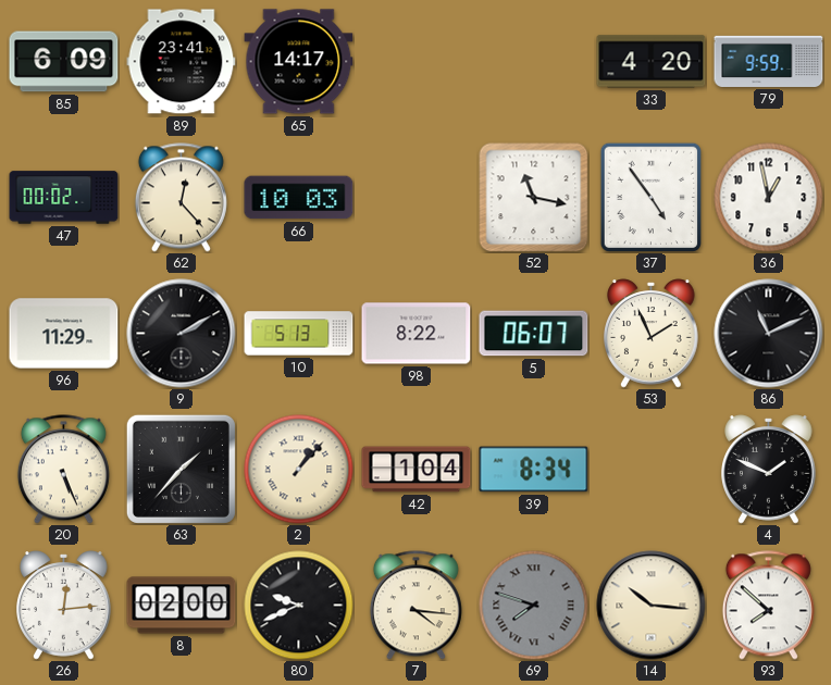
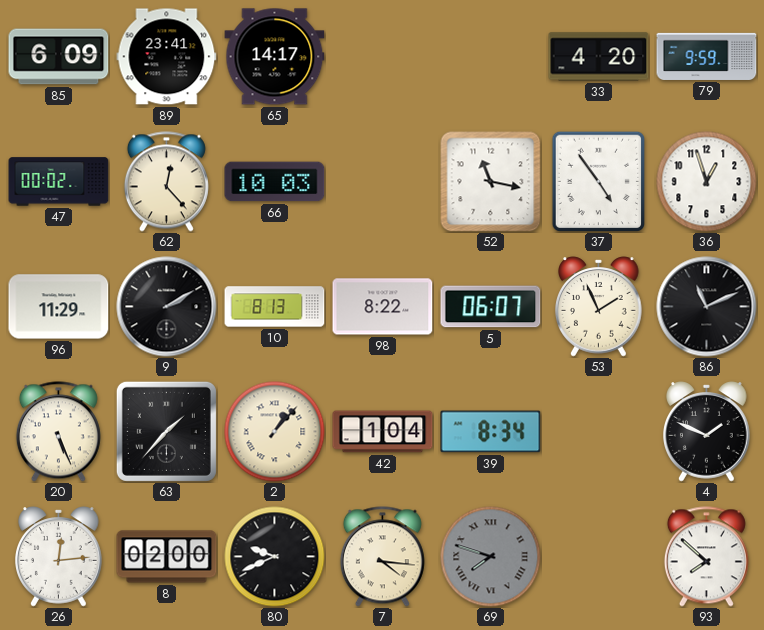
36: 12:58 -> 12:57 (707, 182)
10: 5:13 -> 8:13 (275, 307)
14: 10:16 -> none (652, 606)
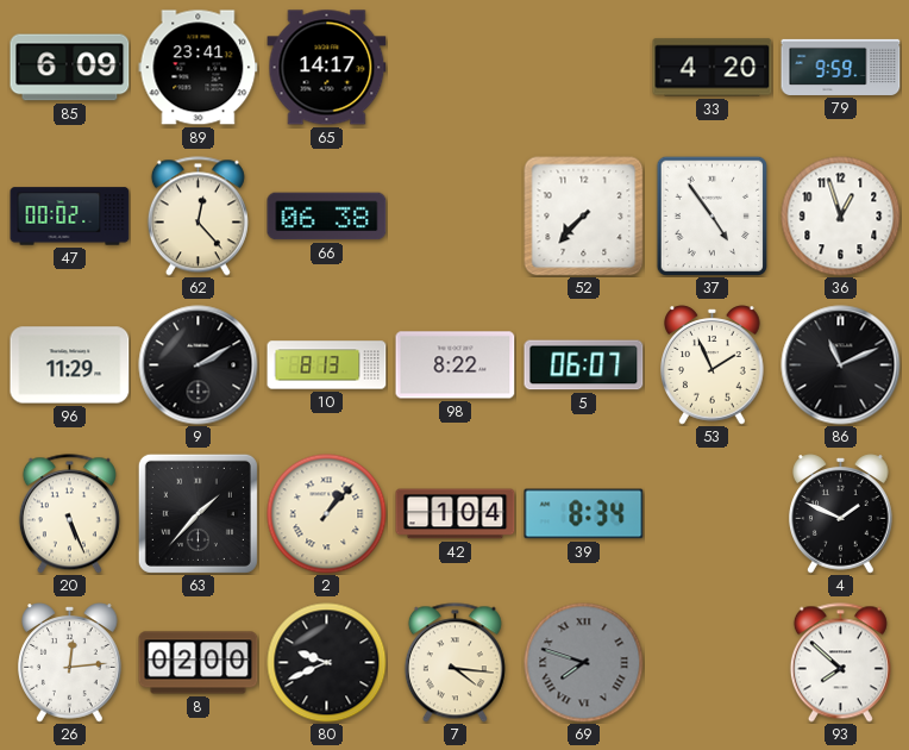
66: 10:03 -> 06:38 (327, 217)
52: 11:17 -> 7:37 (583, 215)
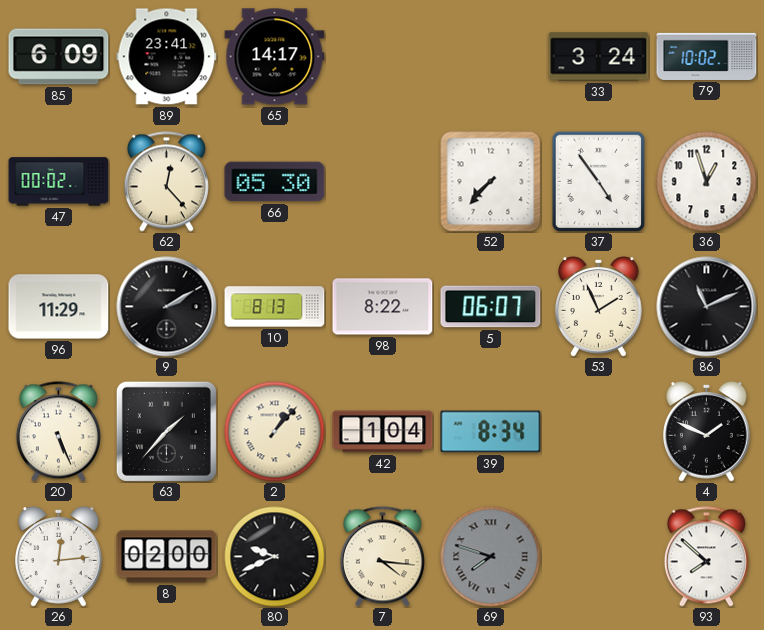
33: 4:20 -> 3:24 (599, 57)
79: 9:59 -> 10:02 (707, 56)
66: 06:38 -> 05:30 (275, 182)
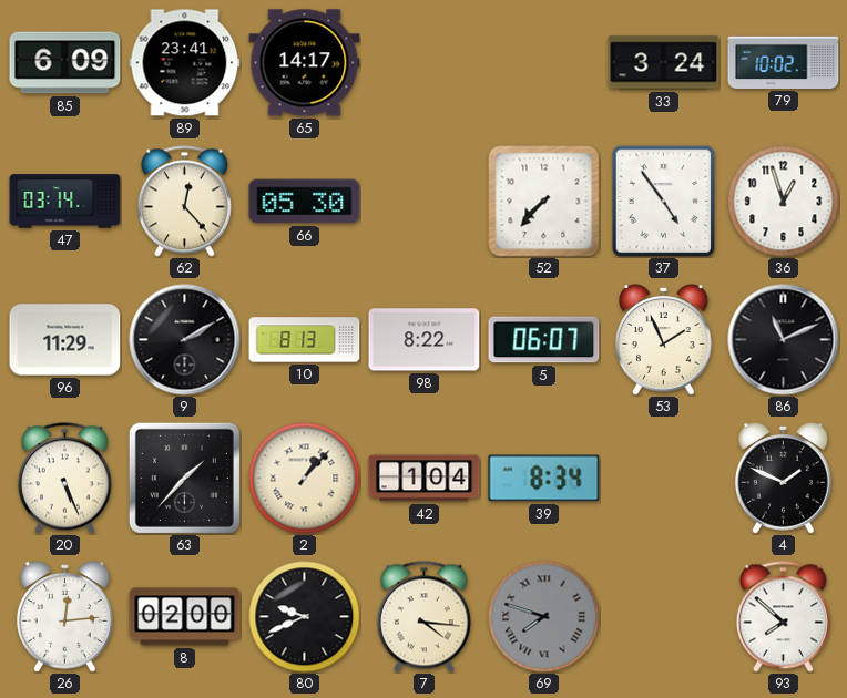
47: 00:02 -> 03:14 (65, 202)
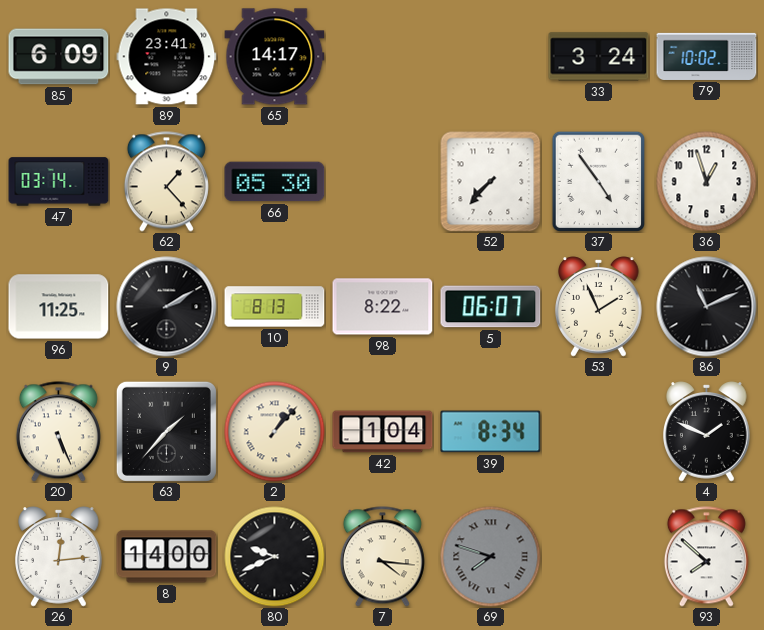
62: 12:23 -> 1:23 (166, 182)
96: 11:29 -> 11:25 (59, 307)
8: 02:00 -> 14:00 (167, 557)
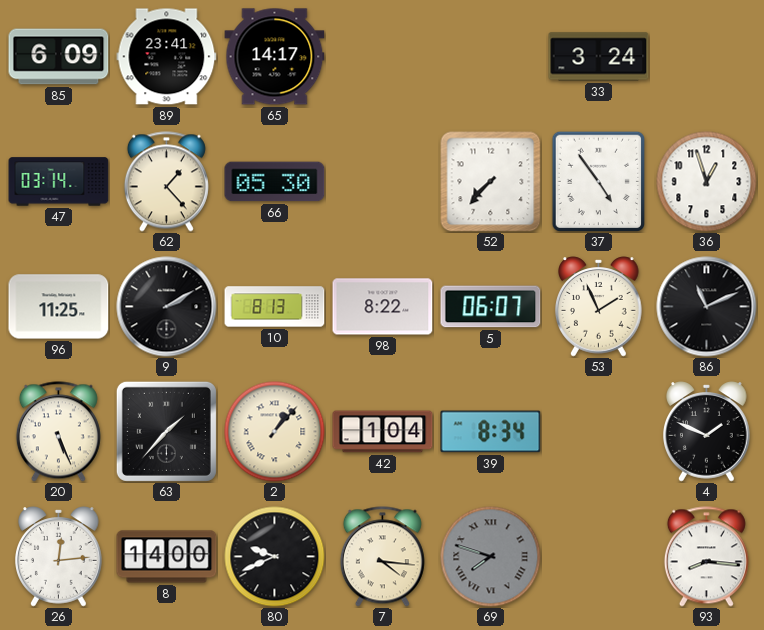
79: 10:02 -> none (707, 56)
93: 7:52 -> 8:16 (706, 557)
